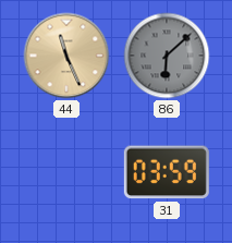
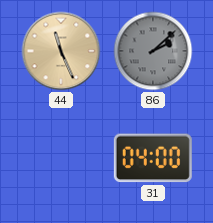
86: 6:08 -> 2:08 (153, 51)
31: 03:59 -> 04:00 (153, 158)
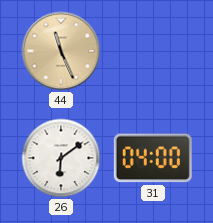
86: 2:08 -> none (153, 51)
26: none -> 6:09 (61, 158)
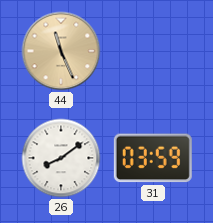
26: 6:09 -> 8:09 (61, 158)
31: 04:00 -> 03:59 (153, 158)
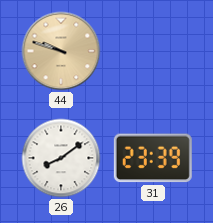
44: 11:26 -> 9:48 (61, 51)
31: 03:59 -> 23:39 (153, 158)
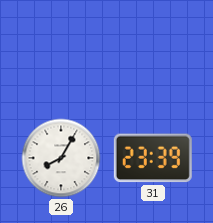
44: 9:48 -> none (61, 51)
26: 8:09 -> 8:05 (61, 158)
